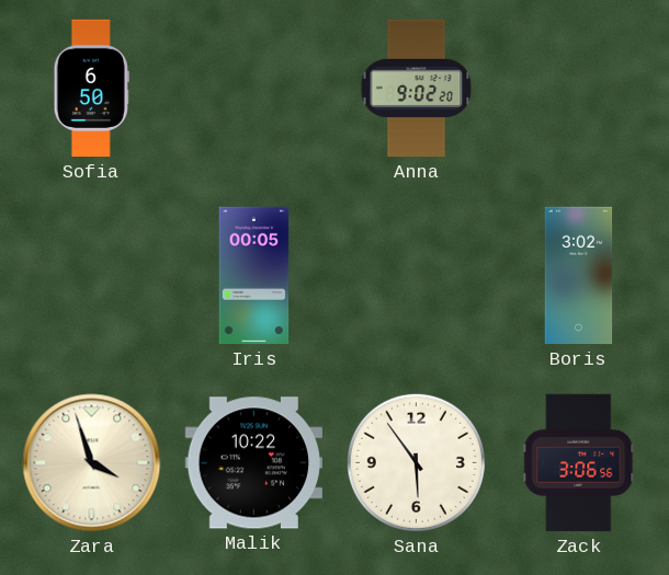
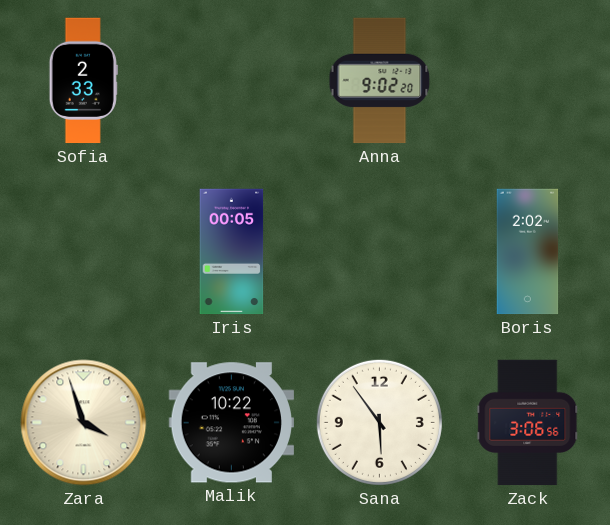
Sofia: 6:50 -> 2:33 (83, 81)
Boris: 3:02 -> 2:02 (528, 252)
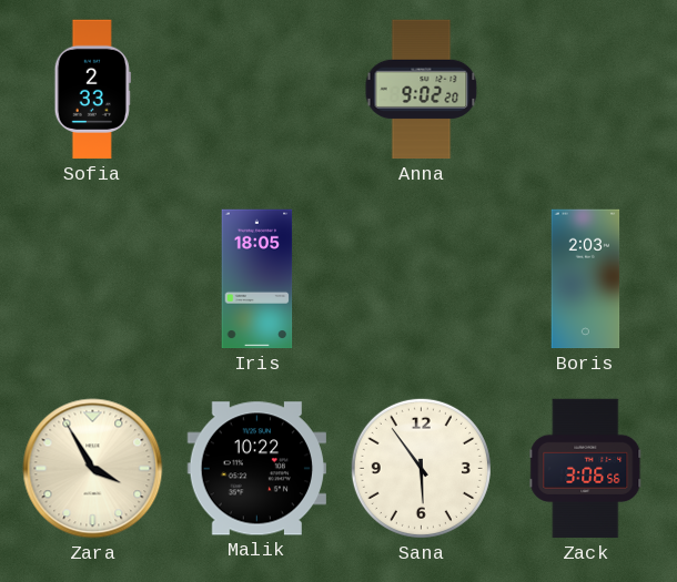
Iris: 00:05 -> 18:05 (257, 279)
Boris: 2:02 -> 2:03 (586, 279)
Zara: 3:57 -> 3:55 (93, 469)
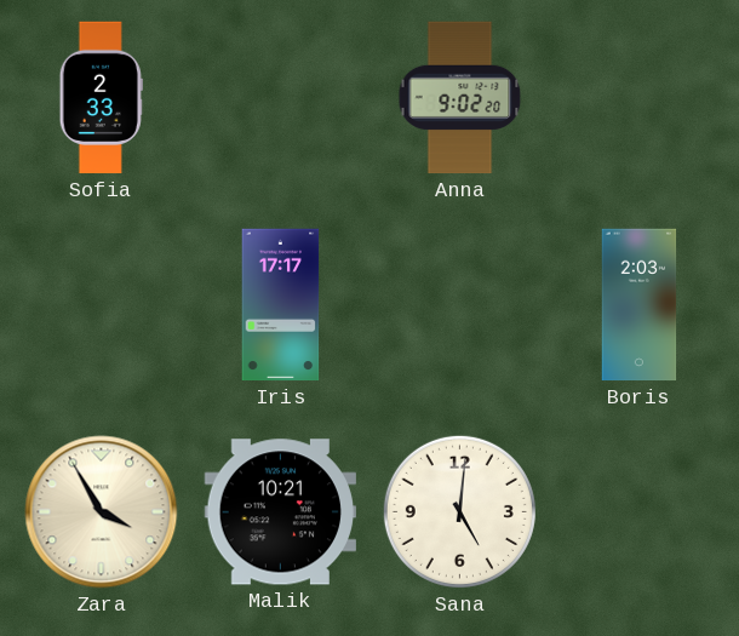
Iris: 18:05 -> 17:17 (281, 305)
Malik: 10:22 -> 10:21 (280, 512)
Sana: 5:54 -> 5:01 (459, 511)
Zack: 3:06 -> none (586, 469)
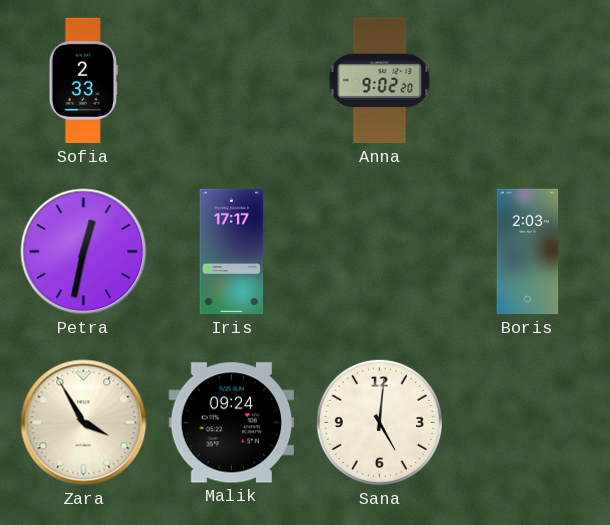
Petra: none -> 12:32 (84, 252)
Malik: 10:21 -> 09:24 (231, 423)
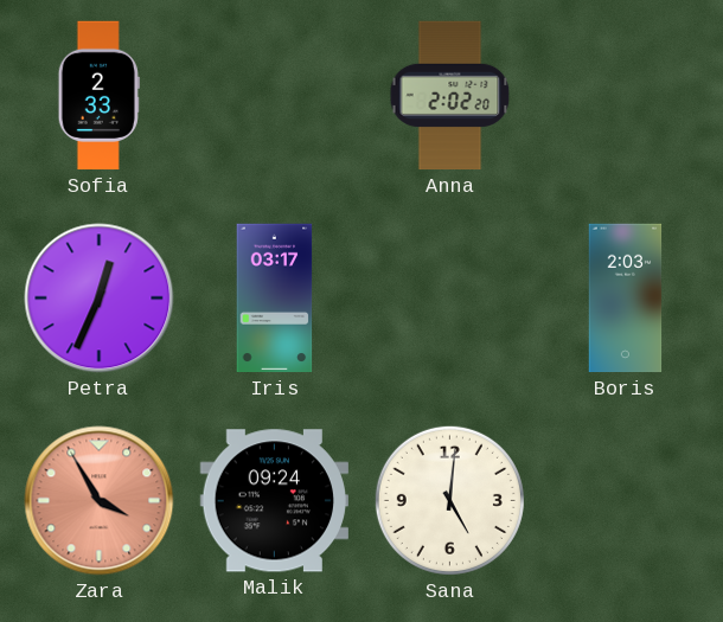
Anna: 9:02 -> 2:02 (450, 96)
Petra: 12:32 -> 12:34 (100, 299)
Iris: 17:17 -> 03:17 (275, 299)
Zara dial: cream -> salmon (100, 501)
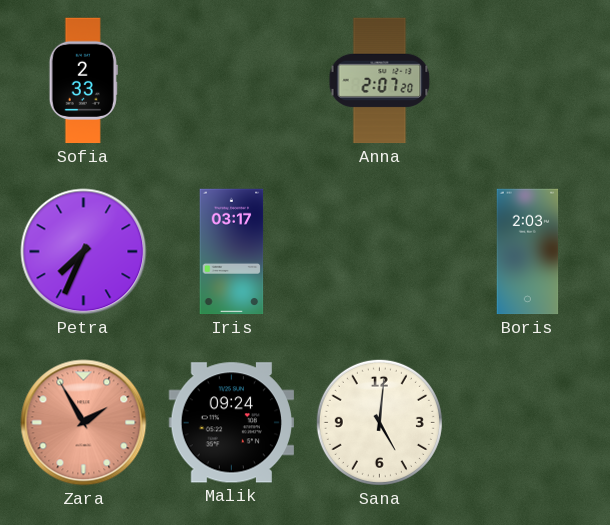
Anna: 2:02 -> 2:07 (380, 81)
Petra: 12:34 -> 7:34 (84, 252)
Zara: 3:55 -> 1:55 (84, 423)
